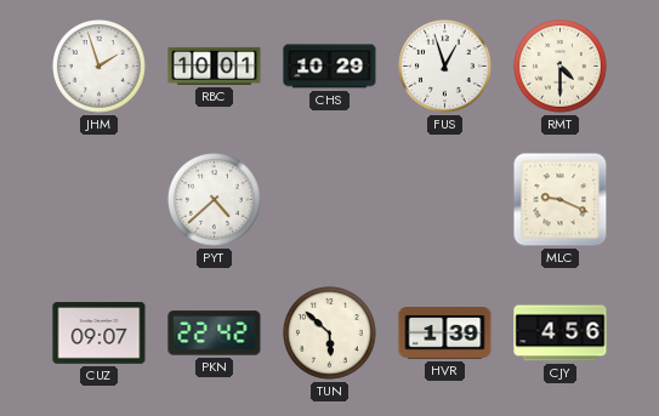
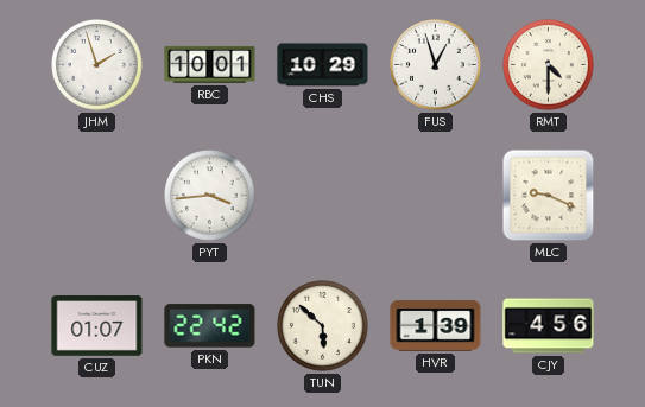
PYT: 4:38 -> 3:44 (210, 196)
CUZ: 09:07 -> 01:07 (97, 326)
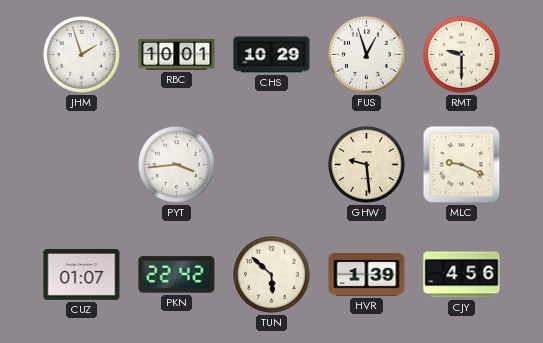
RMT: 4:30 -> 9:30 (462, 55)
GHW: none -> 9:29 (367, 165)
